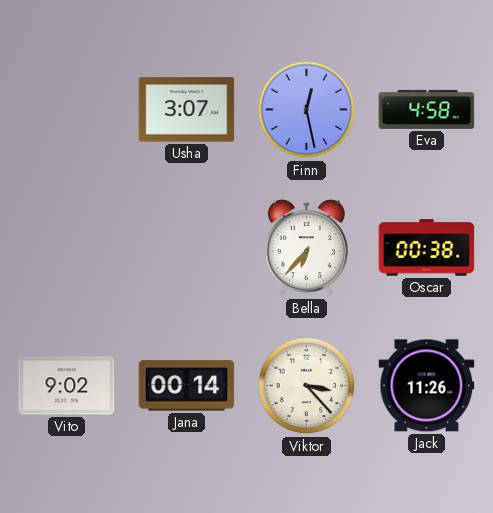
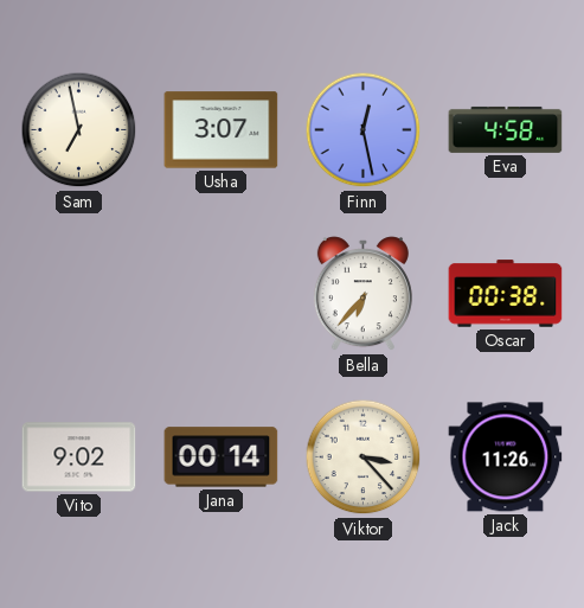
Sam: none -> 6:58 (79, 130)
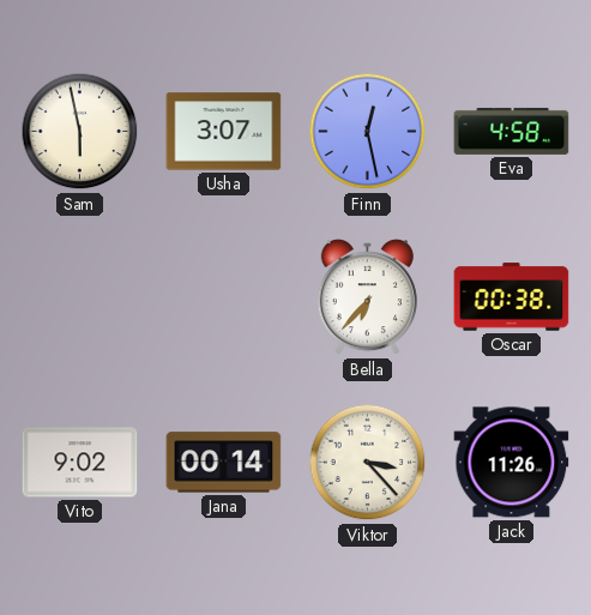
Sam: 6:58 -> 5:58 (80, 132)
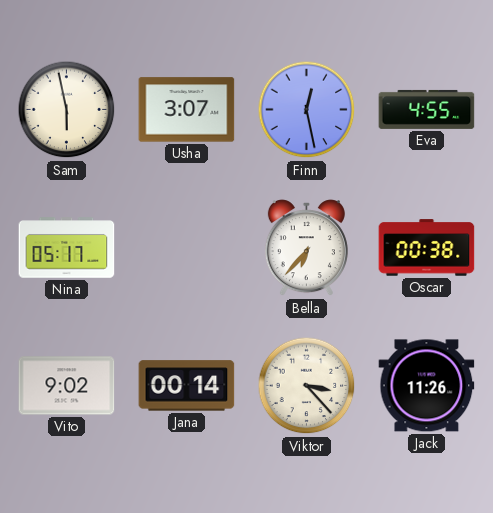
Eva: 4:58 -> 4:55 (427, 109)
Nina: none -> 05:17 (67, 248)
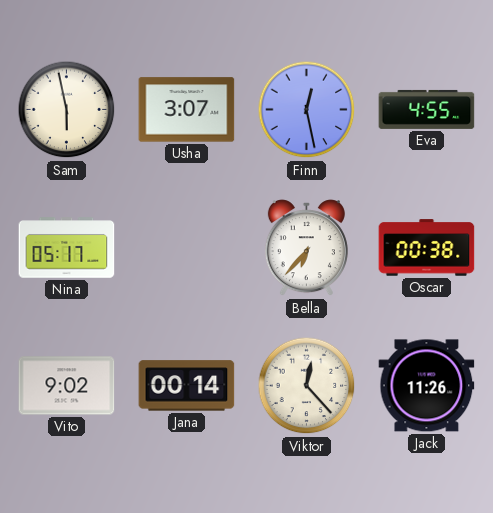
Viktor: 3:23 -> 12:23 (307, 386)
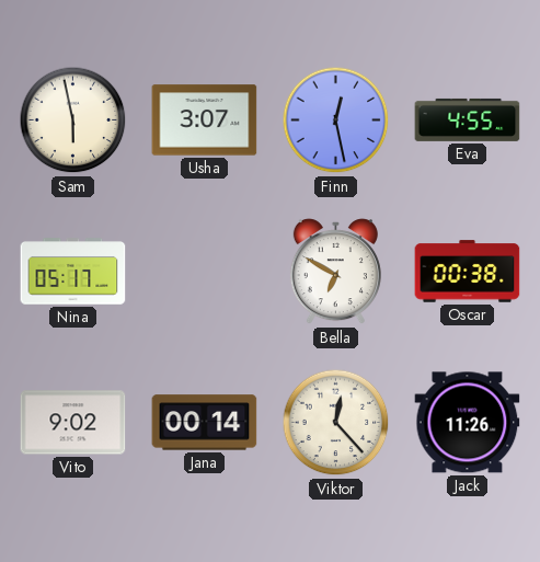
Bella: 6:37 -> 6:50 (335, 272)
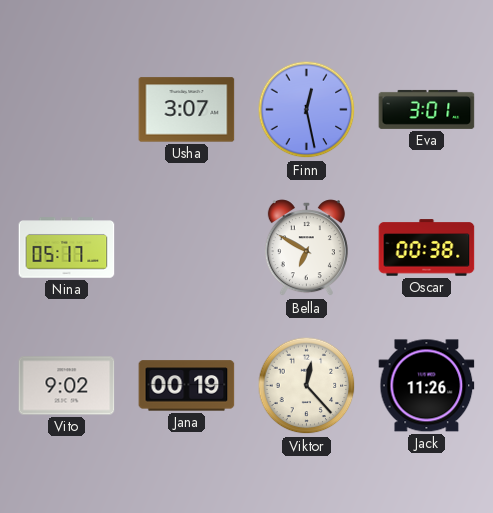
Sam: 5:58 -> none (73, 121)
Eva: 4:55 -> 3:01 (427, 109)
Jana: 00:14 -> 00:19 (187, 386)
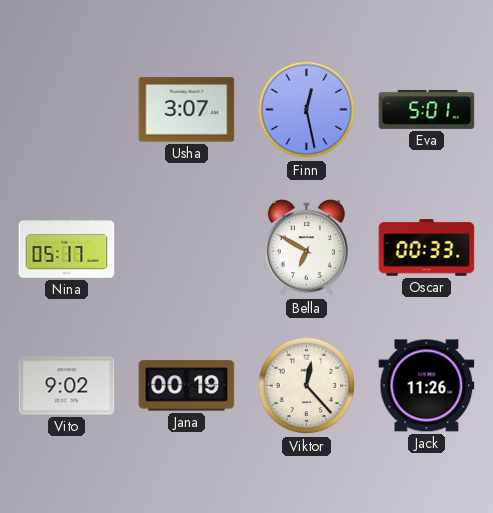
Eva: 3:01 -> 5:01 (427, 109)
Oscar: 00:38 -> 00:33 (427, 248)
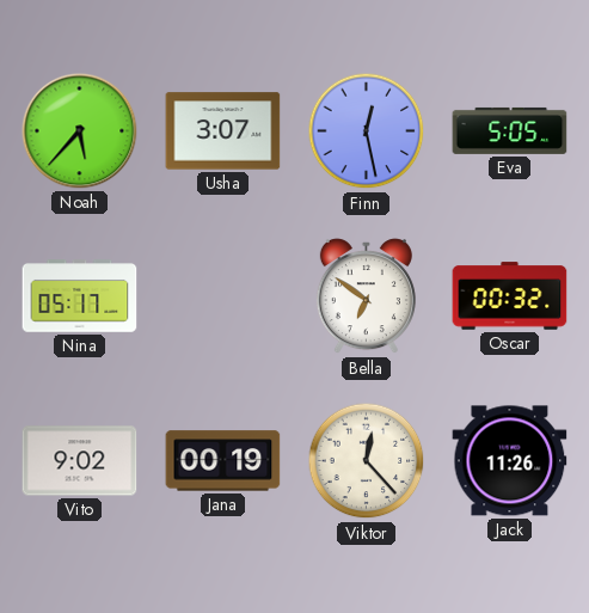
Noah: none -> 5:37 (80, 131)
Eva: 5:01 -> 5:05 (510, 130)
Bella: 6:50 -> 6:51 (366, 296)
Oscar: 00:33 -> 00:32 (510, 296)
